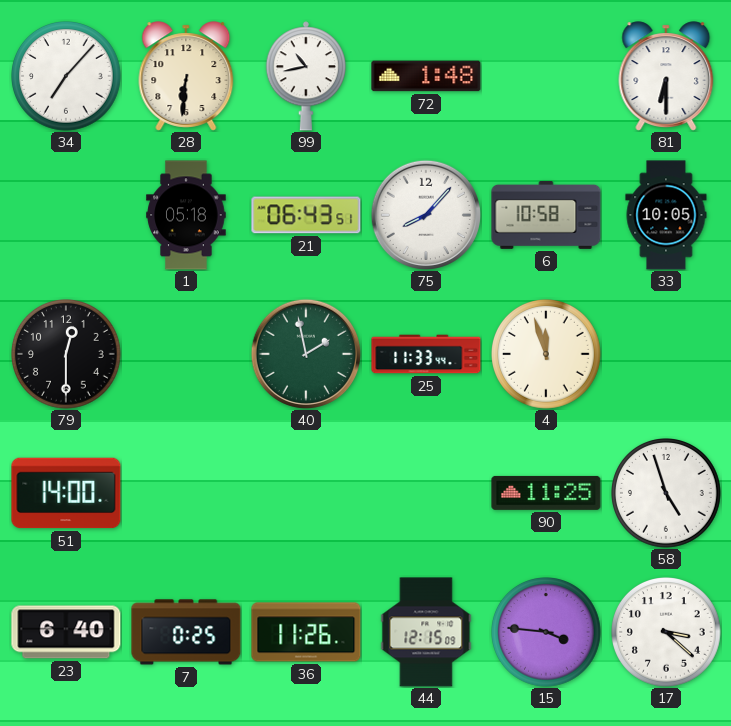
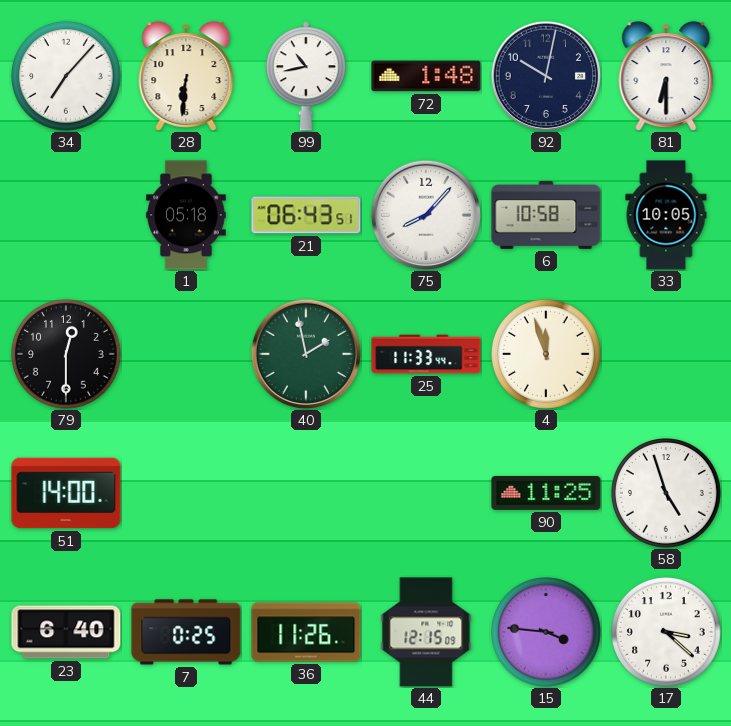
92: none -> 10:02 (545, 75)
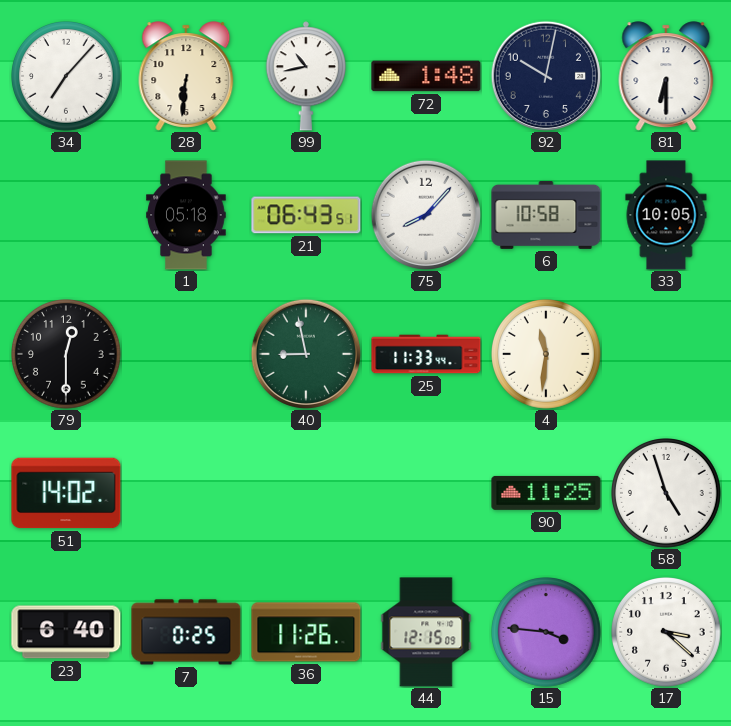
40: 1:58 -> 8:58 (305, 353)
4: 11:57 -> 11:31 (547, 355)
51: 14:00 -> 14:02 (66, 493)
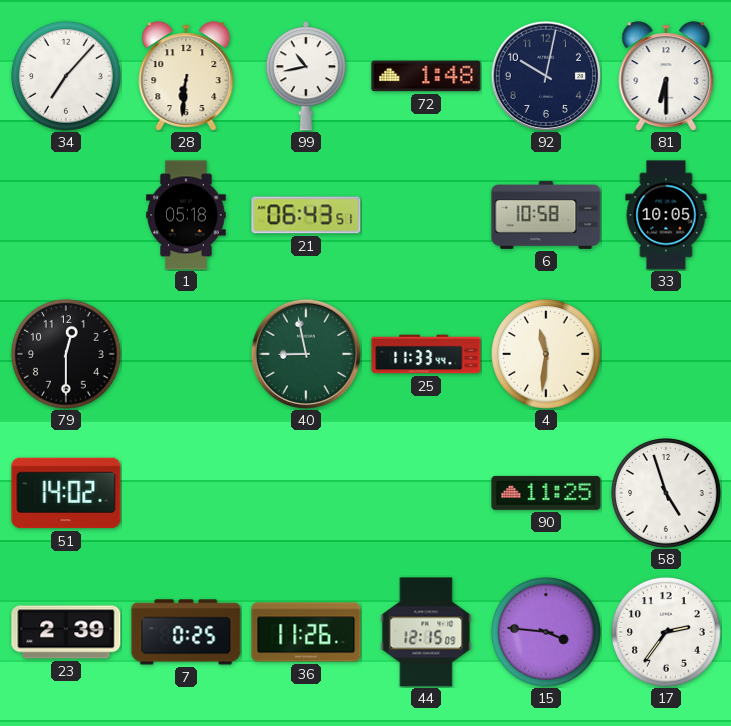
75: 8:07 -> none (425, 214)
23: 6:40 -> 2:39 (66, 632)
17: 3:22 -> 2:36 (667, 633)
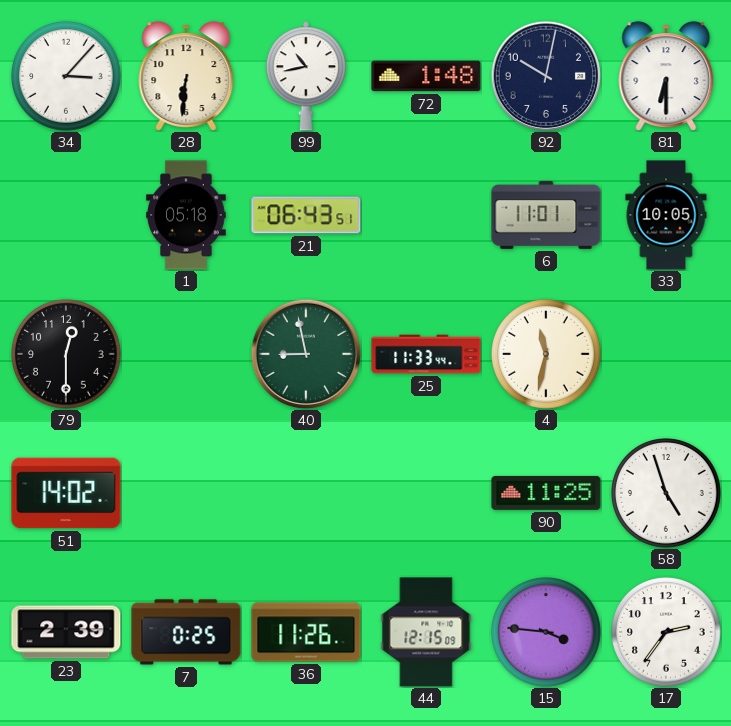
34: 7:07 -> 3:07 (67, 77)
6: 10:58 -> 11:01 (546, 216)
4: 11:31 -> 11:32 (547, 355)
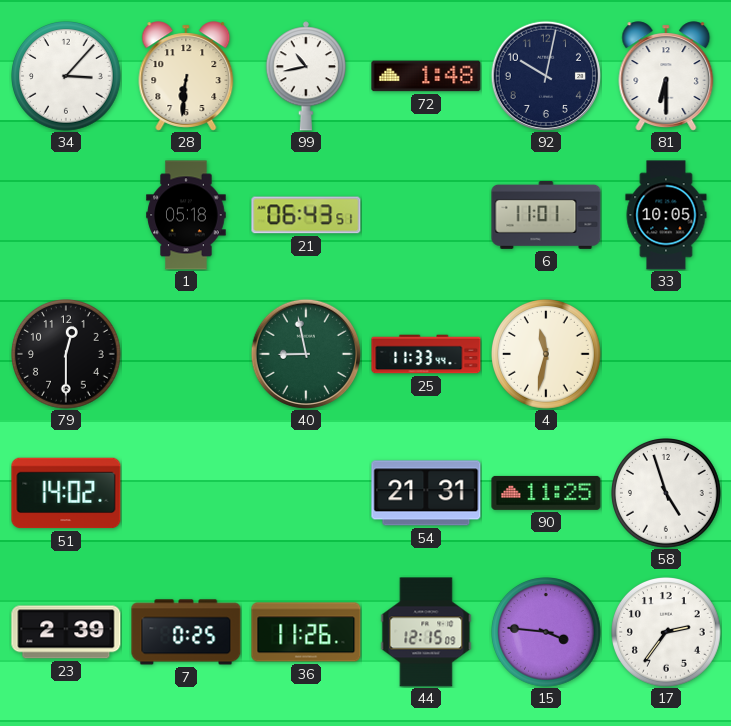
54: none -> 21:31 (426, 493)
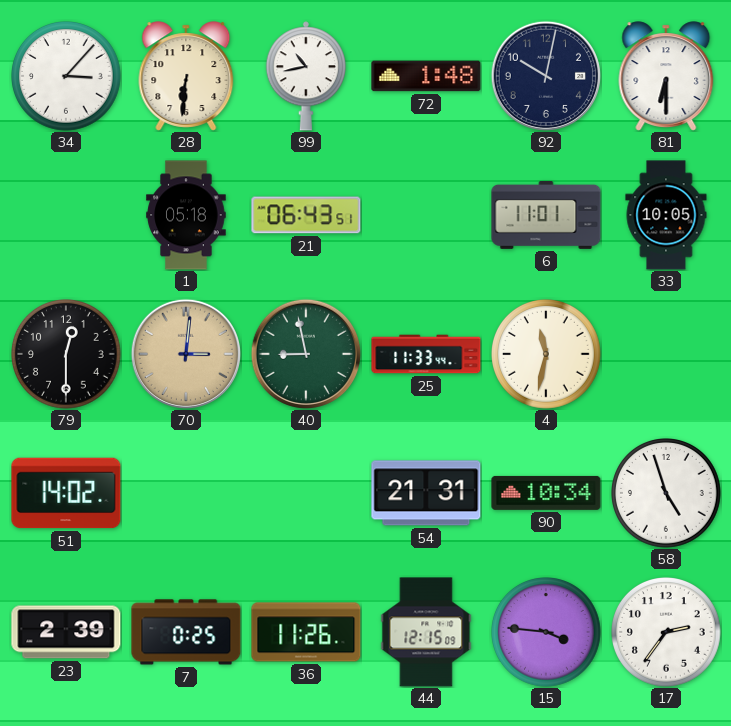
70: none -> 3:01 (185, 353)
90: 11:25 -> 10:34 (546, 493)
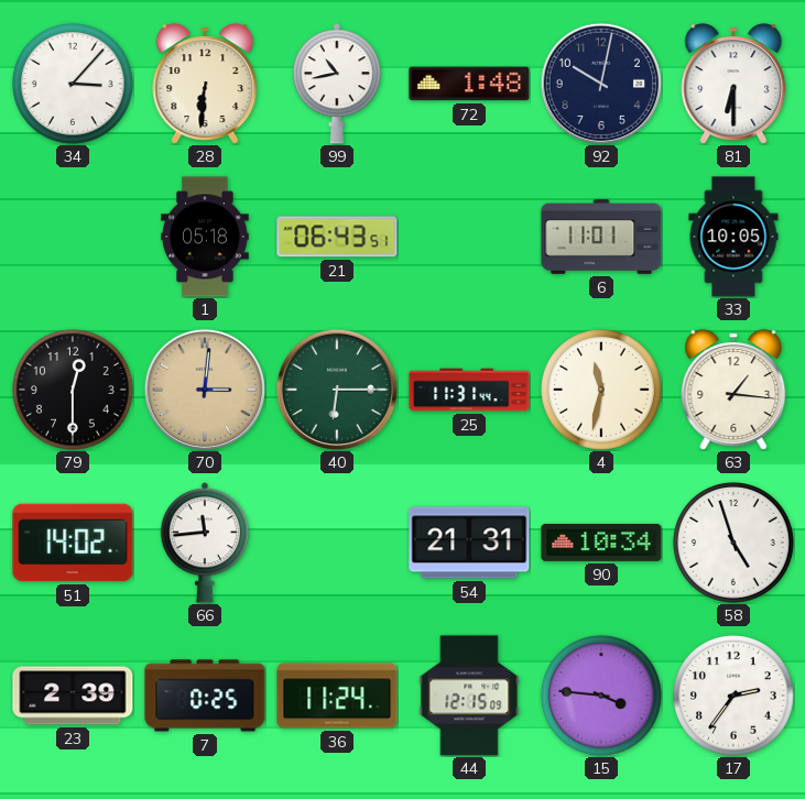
40: 8:58 -> 6:15 (336, 388)
25: 11:33 -> 11:31 (469, 390)
63: none -> 1:16 (733, 390)
66: none -> 11:44 (204, 543)
36: 11:26 -> 11:24 (337, 696)
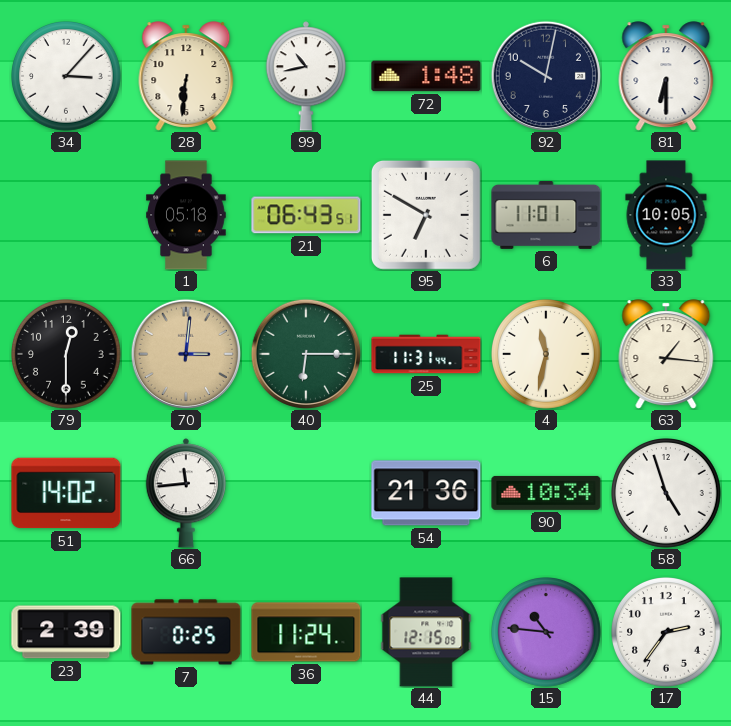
95: none -> 6:50 (426, 215)
54: 21:31 -> 21:36 (426, 493)
15: 3:46 -> 10:46 (547, 633)
